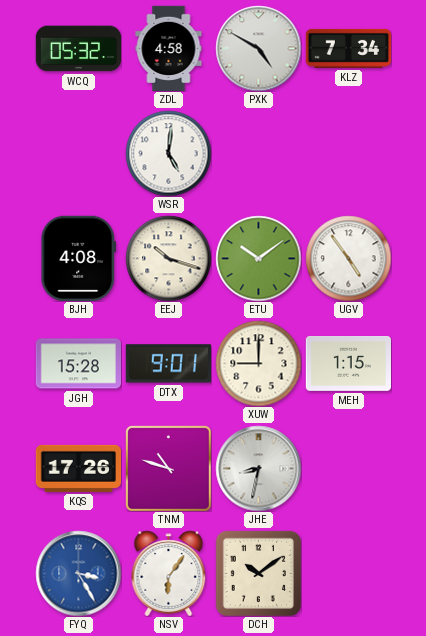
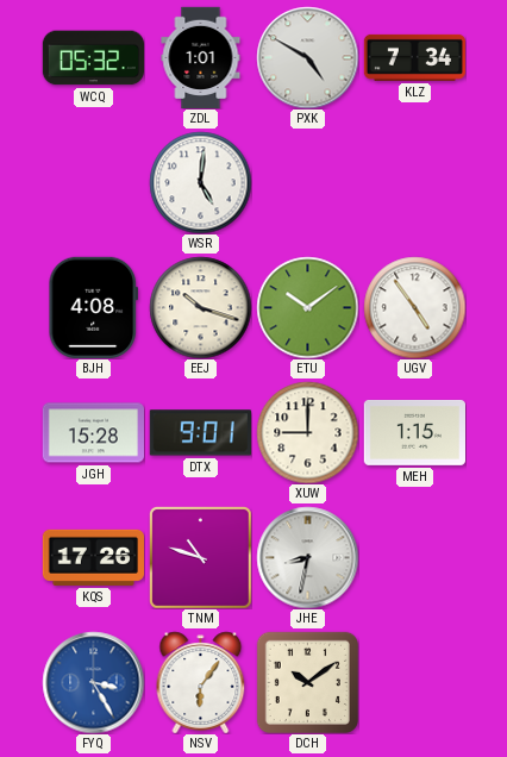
ZDL: 4:58 -> 1:01 (201, 57)
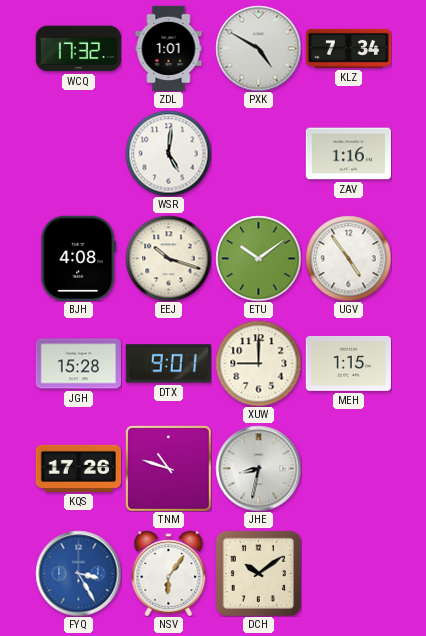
WCQ: 05:32 -> 17:32 (78, 49)
ZAV: none -> 1:16 (348, 154)
